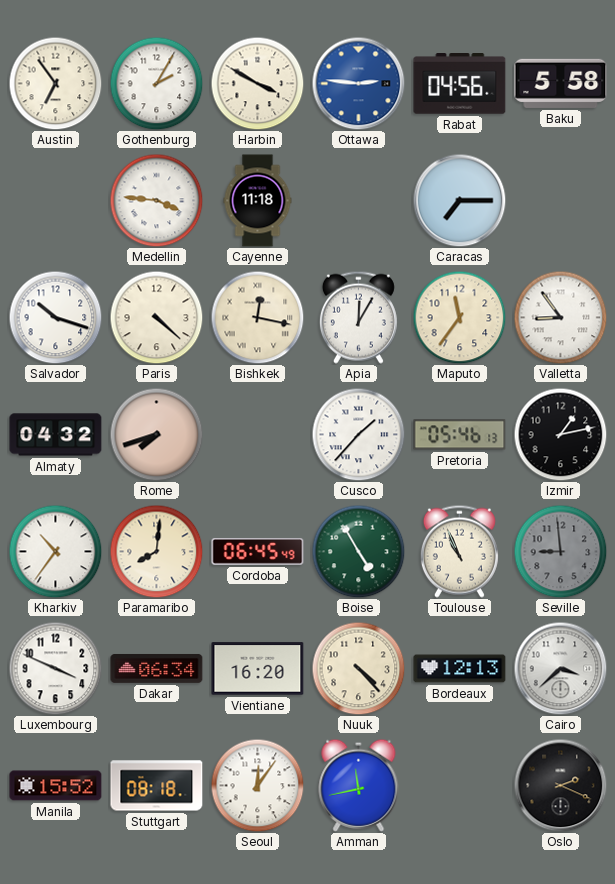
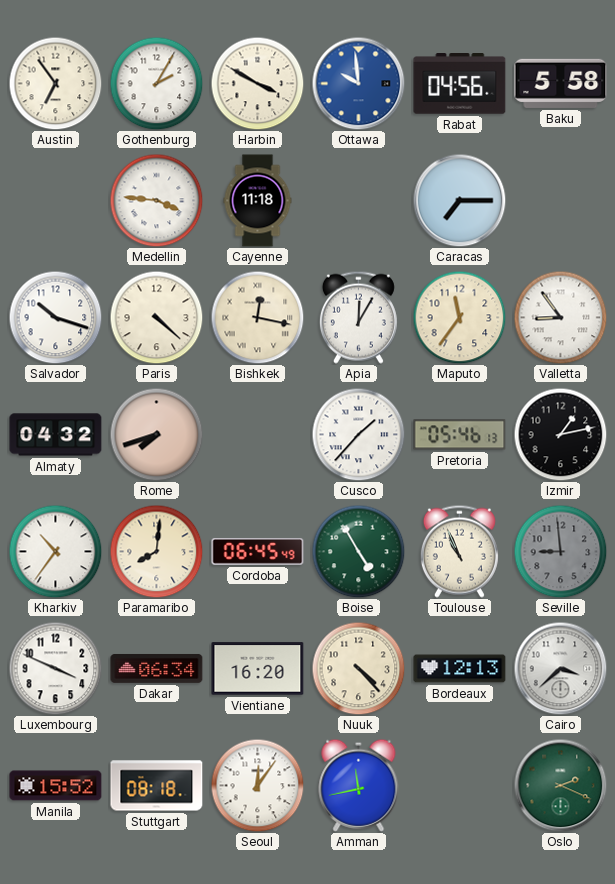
Ottawa: 2:46 -> 9:59 (358, 83)
Oslo dial: black -> green (560, 785)
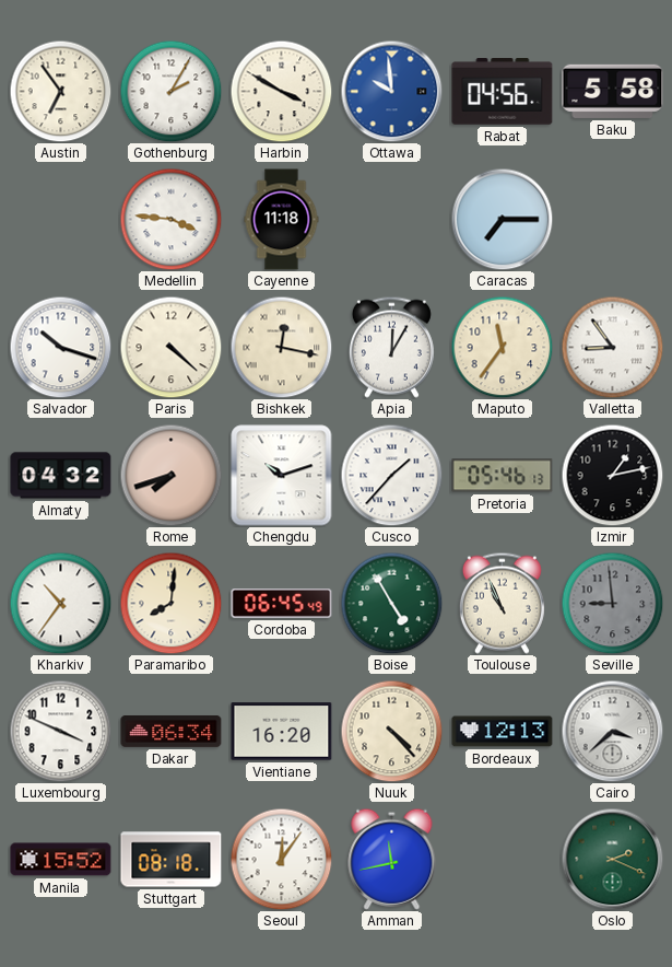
Chengdu: none -> 10:12 (282, 476)
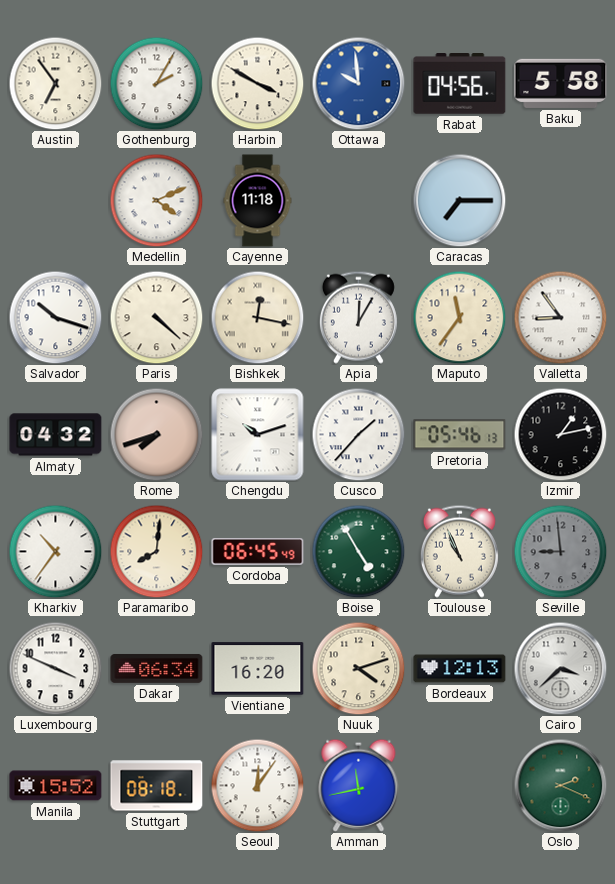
Medellin: 3:46 -> 4:11 (156, 200)
Nuuk: 4:23 -> 4:12 (358, 668)
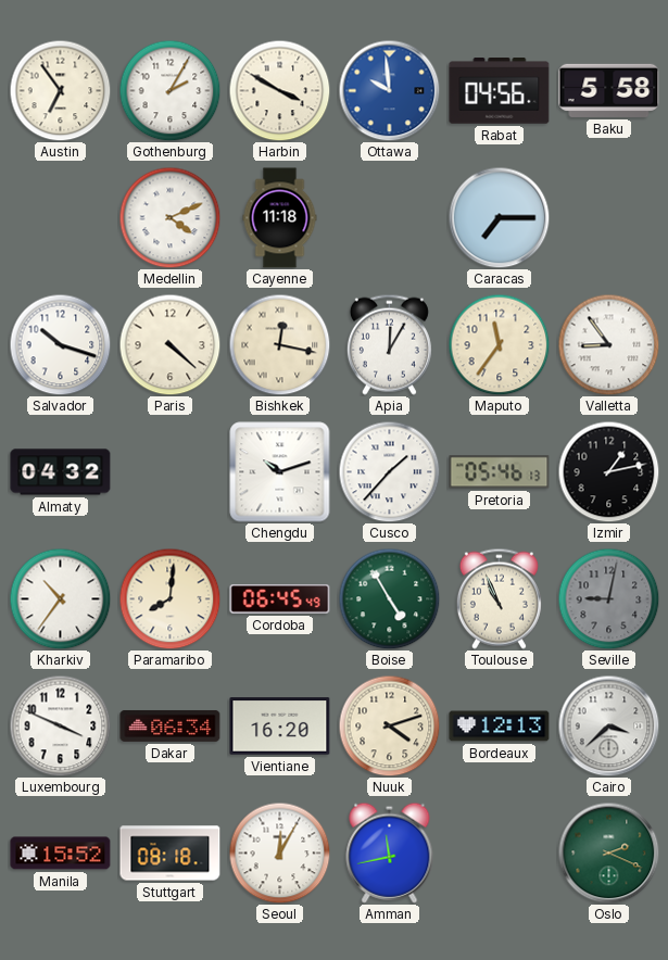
Rome: 7:42 -> none (156, 434)
Seville: 8:59 -> 9:02 (608, 598)
Seoul: 12:06 -> 12:05 (279, 852)
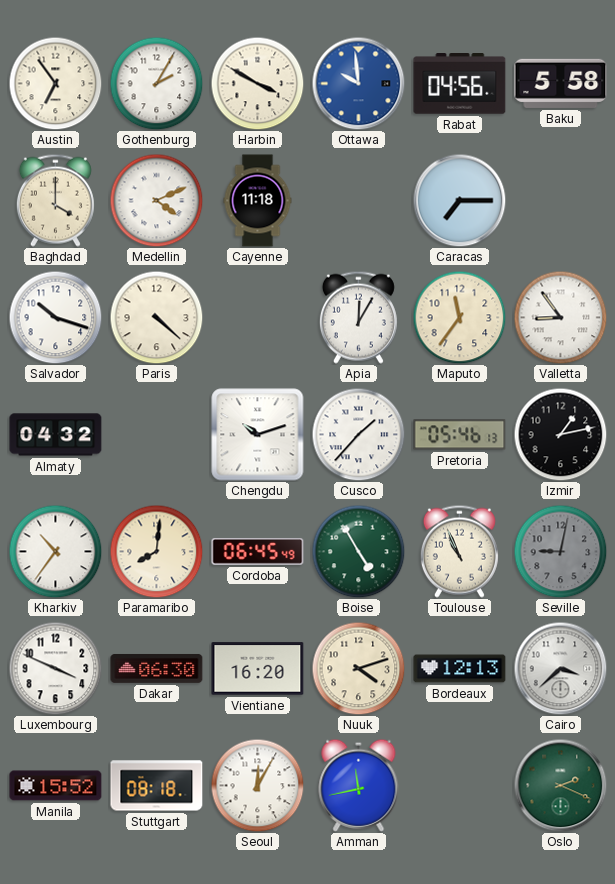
Baghdad: none -> 4:00 (55, 200)
Bishkek: 12:17 -> none (279, 344)
Dakar: 06:34 -> 06:30 (157, 668)
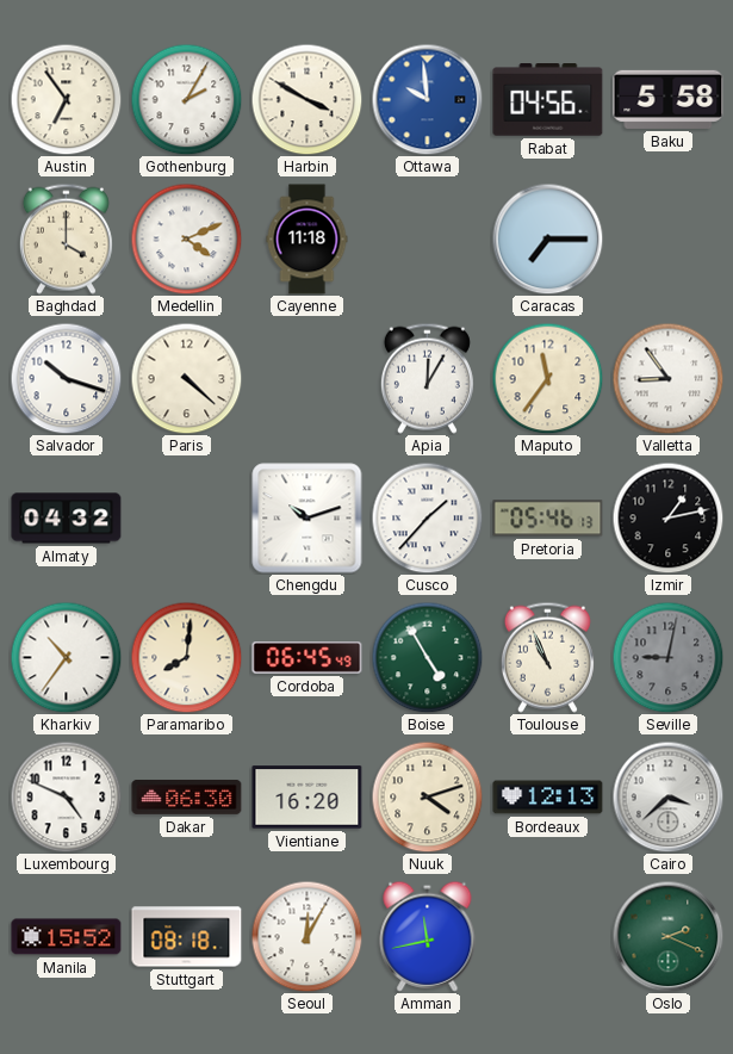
Luxembourg: 3:49 -> 4:49 (66, 796)
